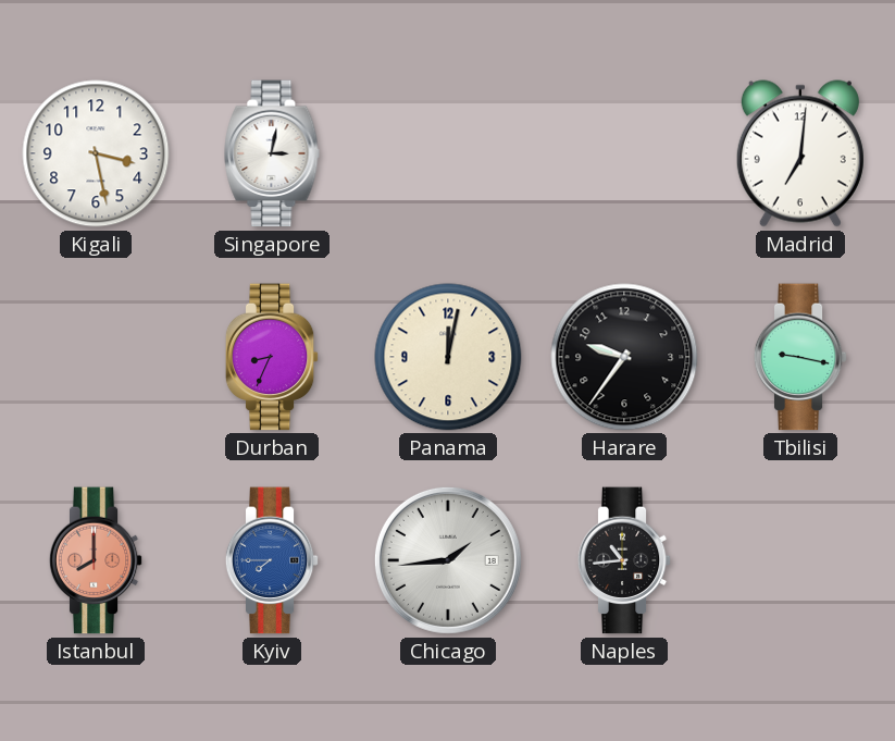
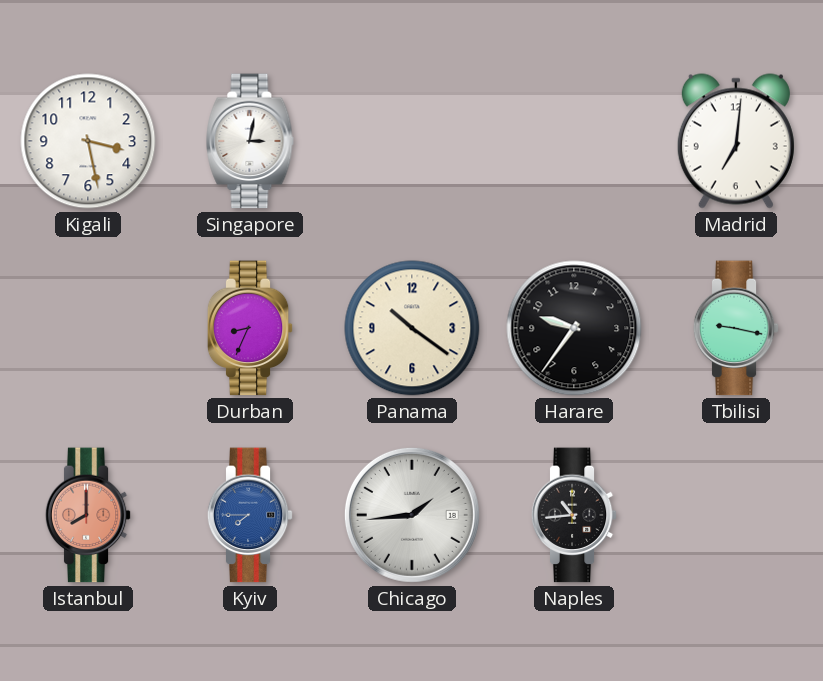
Panama: 12:02 -> 10:21 (412, 328)
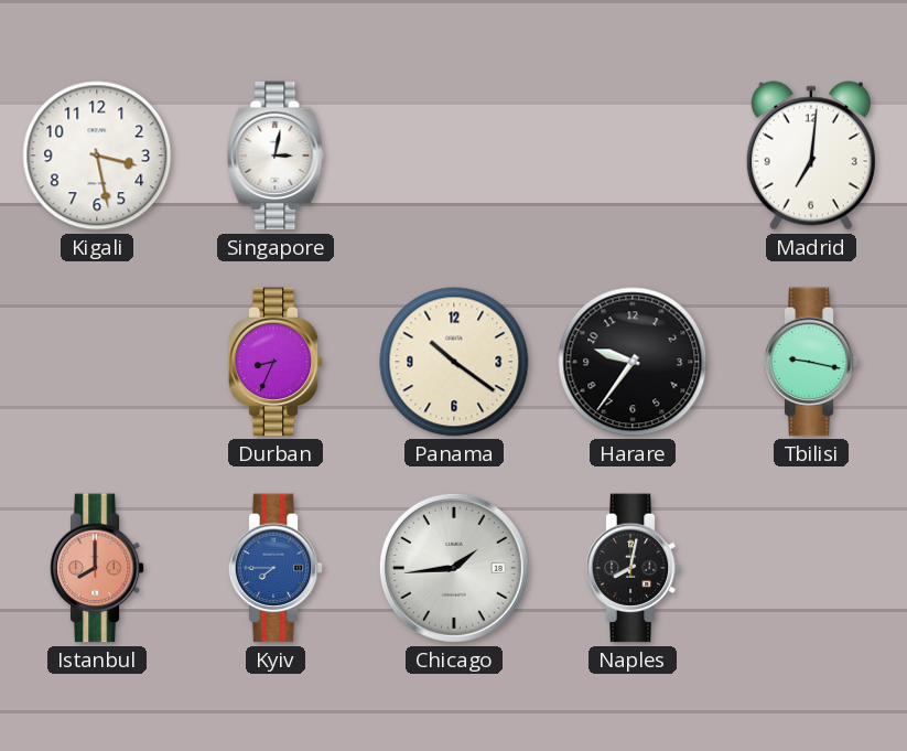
Naples: 10:44 -> 8:02 (633, 568)
